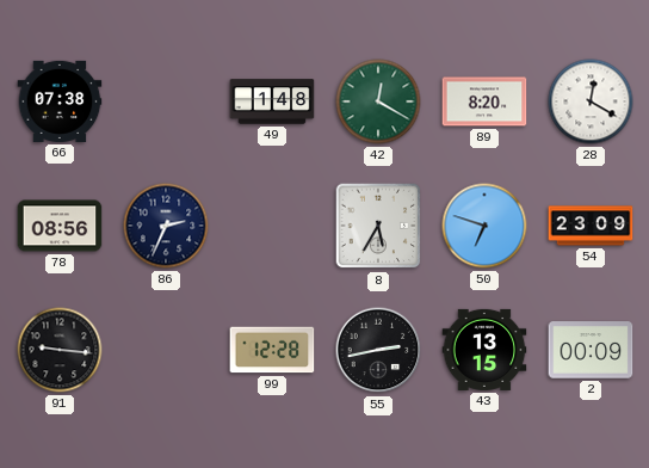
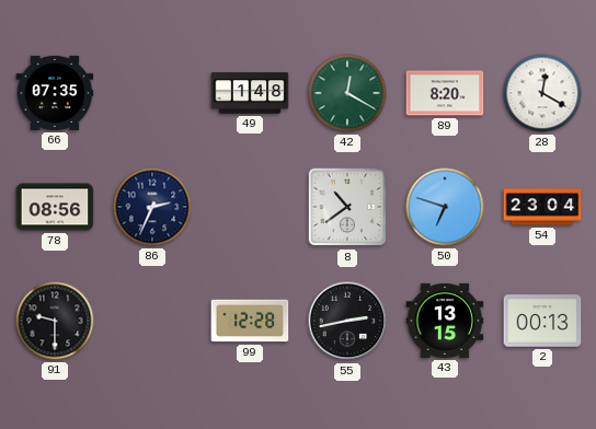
66: 07:38 -> 07:35 (55, 93)
8: 5:35 -> 10:39 (347, 207)
54: 23:09 -> 23:04 (542, 207)
91: 9:16 -> 9:30 (55, 321)
2: 00:09 -> 00:13 (542, 321)
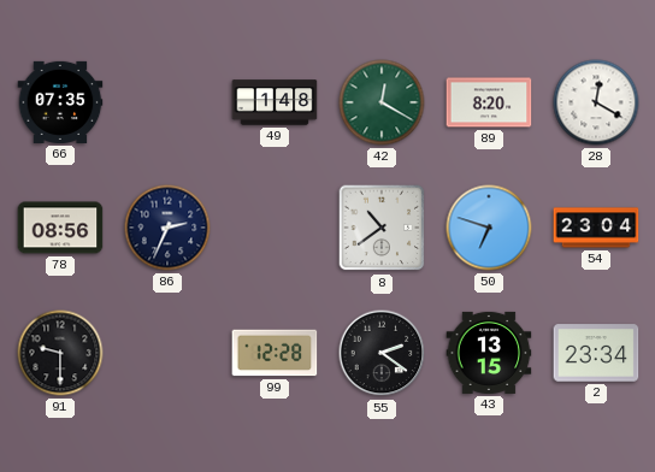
55: 2:43 -> 2:21 (382, 353)
2: 00:13 -> 23:34 (596, 353)
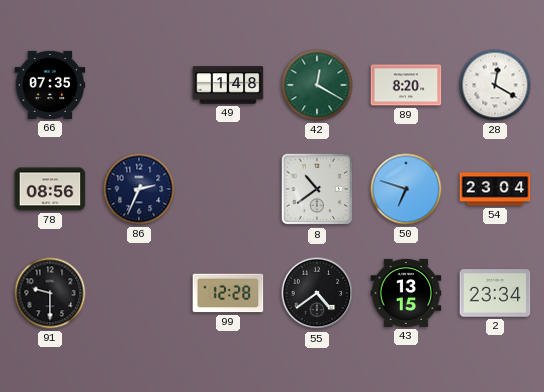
55: 2:21 -> 4:39 (317, 293)
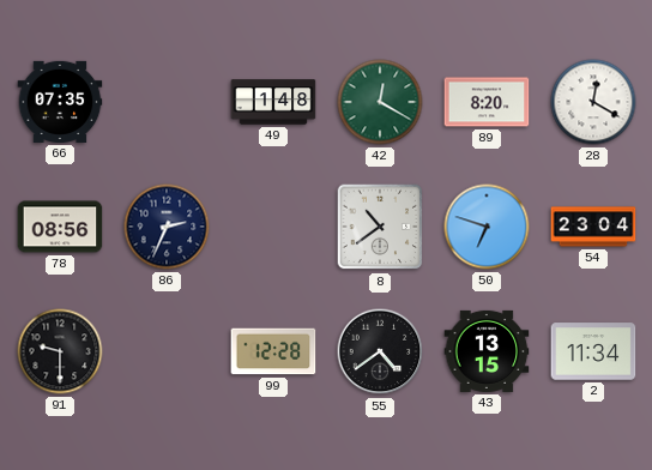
2: 23:34 -> 11:34 (593, 351)
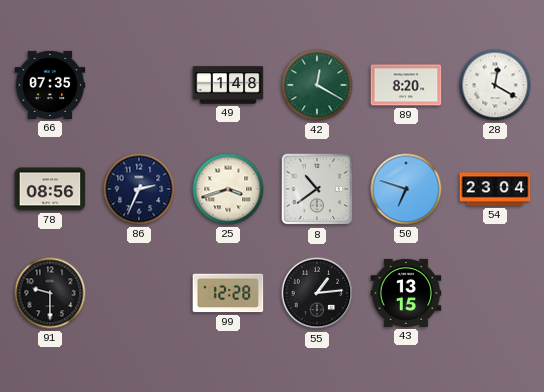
25: none -> 3:42 (228, 189)
55: 4:39 -> 1:14 (317, 293)
2: 11:34 -> none (593, 351)
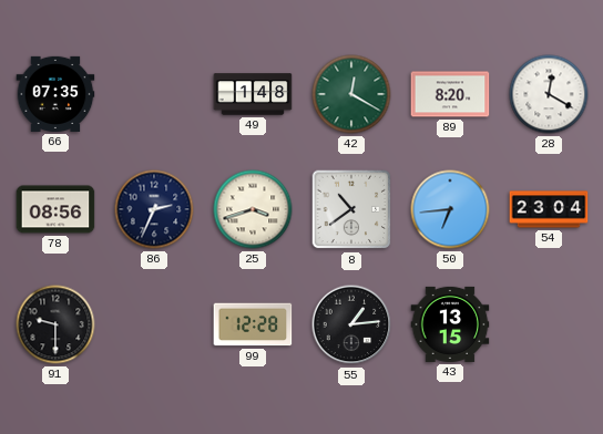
50: 6:48 -> 6:44 (450, 209)
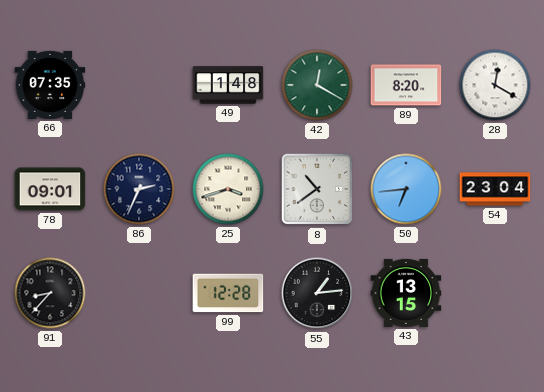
78: 08:56 -> 09:01 (50, 189)
91: 9:30 -> 8:37 (50, 293)
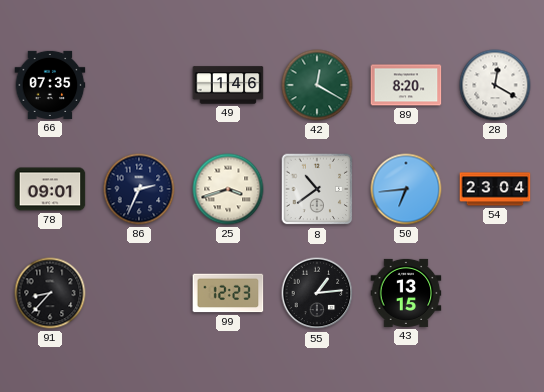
49: 1:48 -> 1:46 (228, 85)
99: 12:28 -> 12:23 (228, 293)
